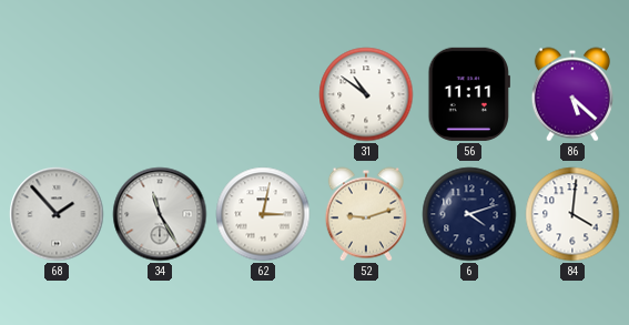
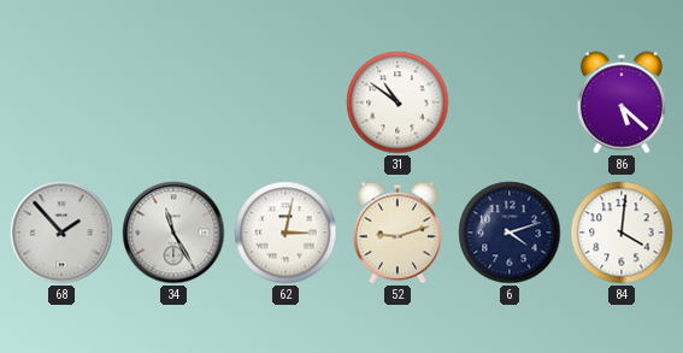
56: 11:11 -> none (468, 94)
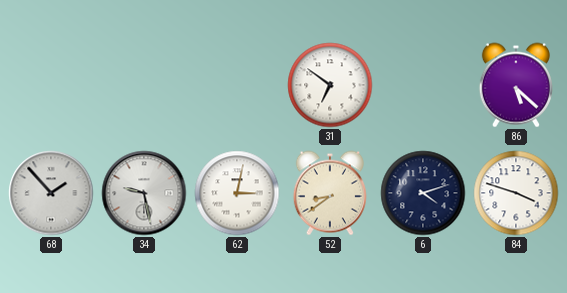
31: 10:51 -> 6:51 (330, 85)
34: 11:25 -> 9:28 (144, 193)
52: 9:12 -> 8:39 (330, 193)
84: 4:01 -> 3:48 (516, 193)
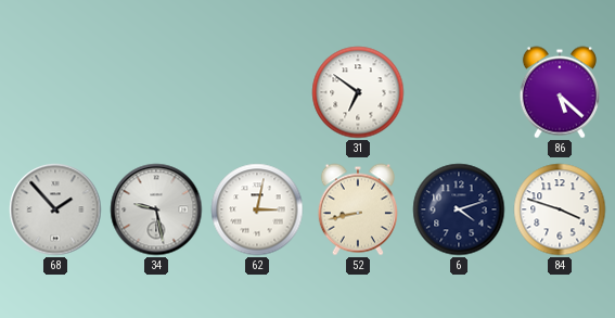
52: 8:39 -> 8:43 (358, 209)
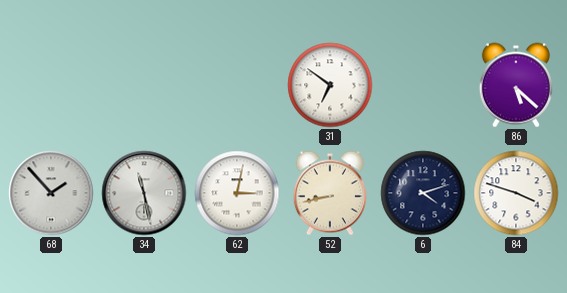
34: 9:28 -> 11:28 (144, 193)
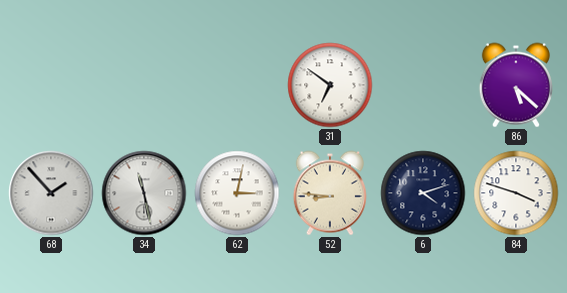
52: 8:43 -> 8:46 (330, 193)
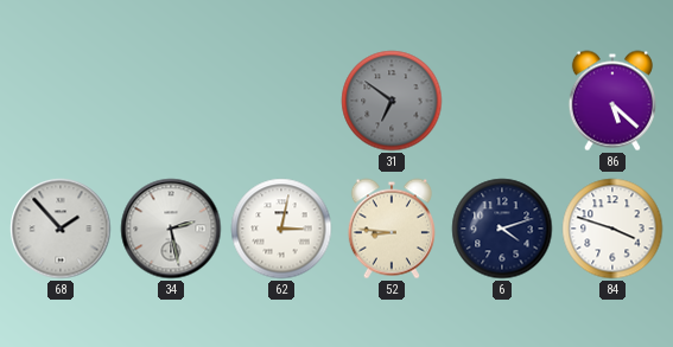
31 dial: white -> grey (392, 101)
34: 11:28 -> 2:28 (171, 229)
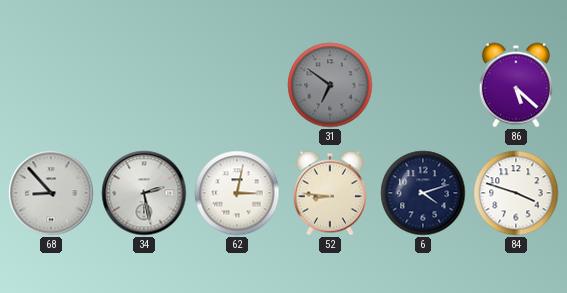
68: 1:53 -> 8:53 (51, 193)
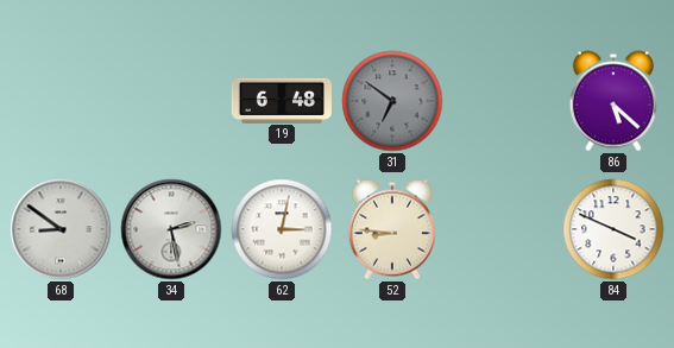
19: none -> 6:48 (282, 100)
68: 8:53 -> 8:51 (61, 229)
6: 4:12 -> none (423, 193)
84: 3:48 -> 3:49 (613, 229)
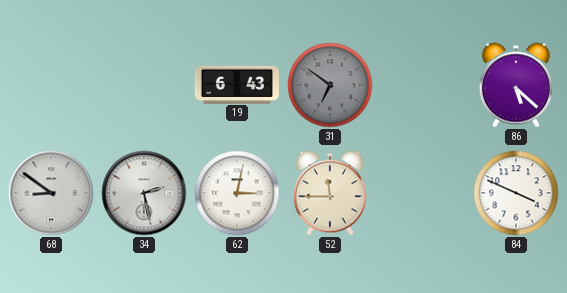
19: 6:48 -> 6:43 (237, 84)
52: 8:46 -> 11:45 (330, 193)
